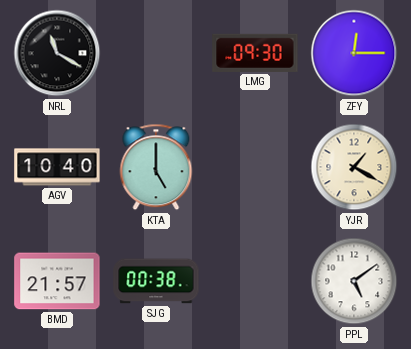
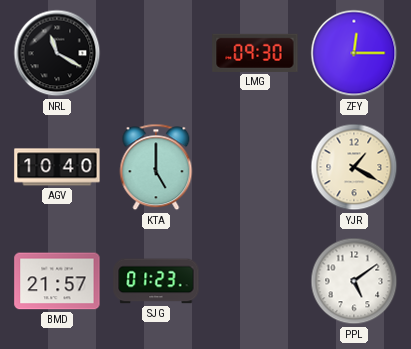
SJG: 00:38 -> 01:23 (156, 281)
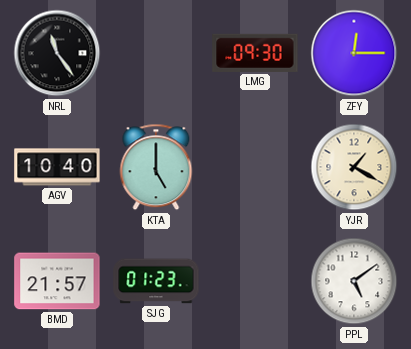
NRL: 11:20 -> 11:24 (57, 53)
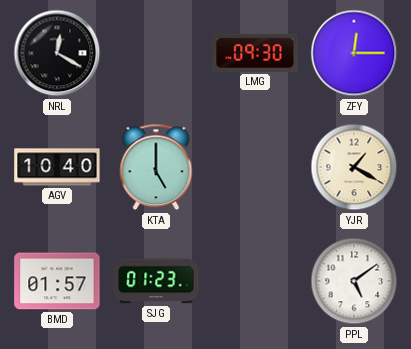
NRL: 11:24 -> 12:20 (57, 53)
BMD: 21:57 -> 01:57 (57, 281)
